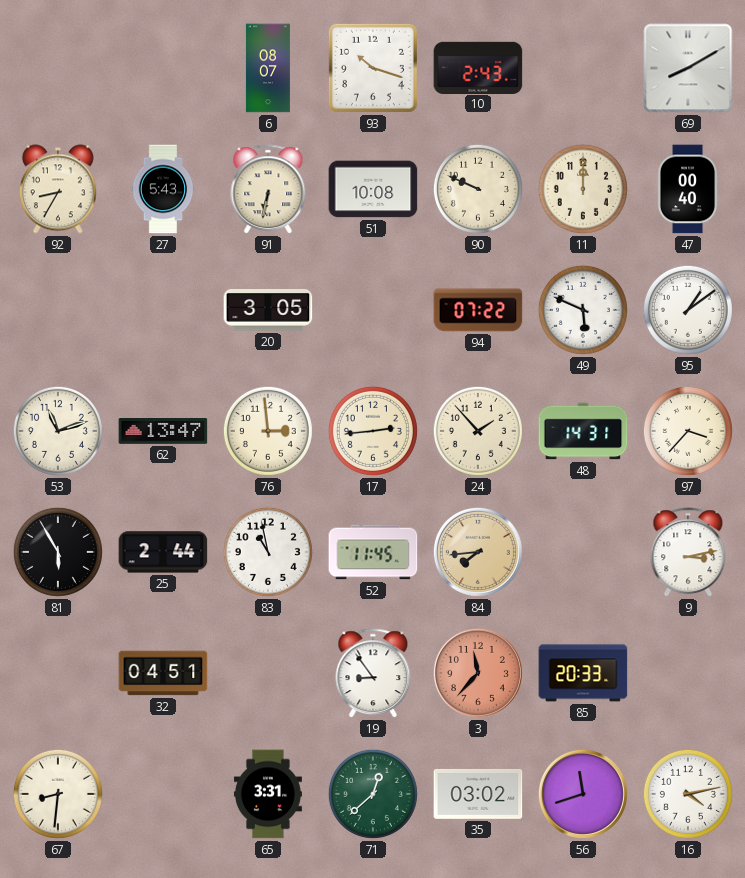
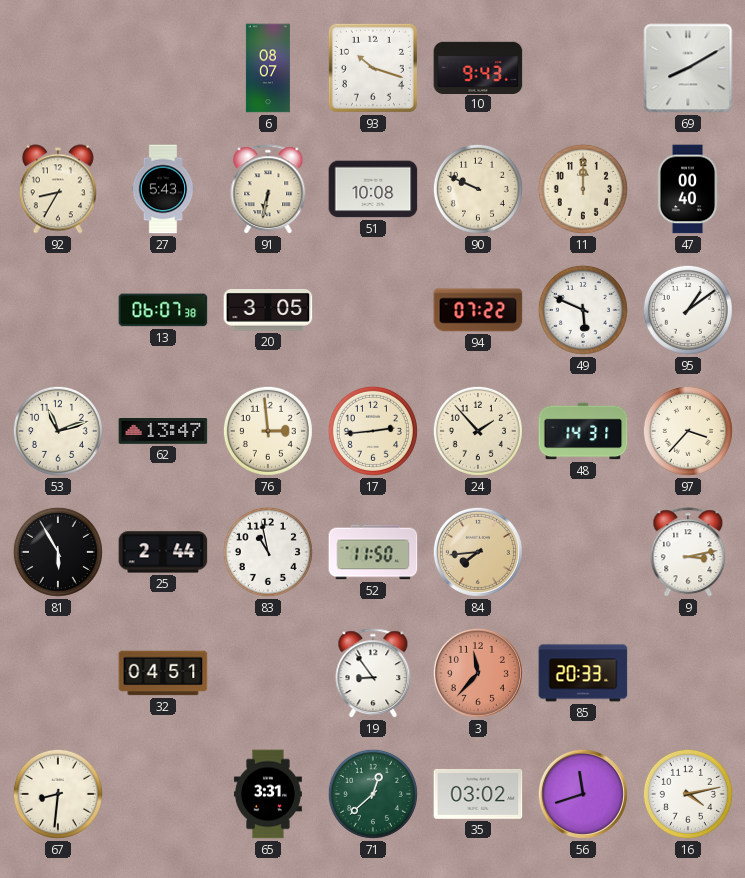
10: 2:43 -> 9:43 (478, 67)
13: none -> 06:07 (163, 310)
52: 11:45 -> 11:50 (373, 552)
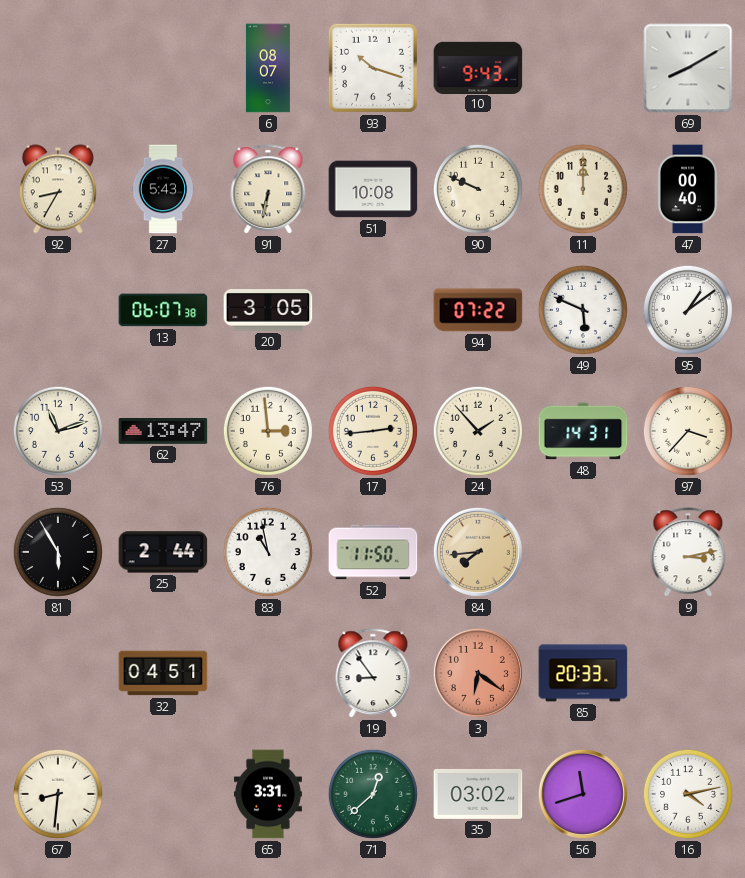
3: 11:37 -> 6:21 (478, 673)
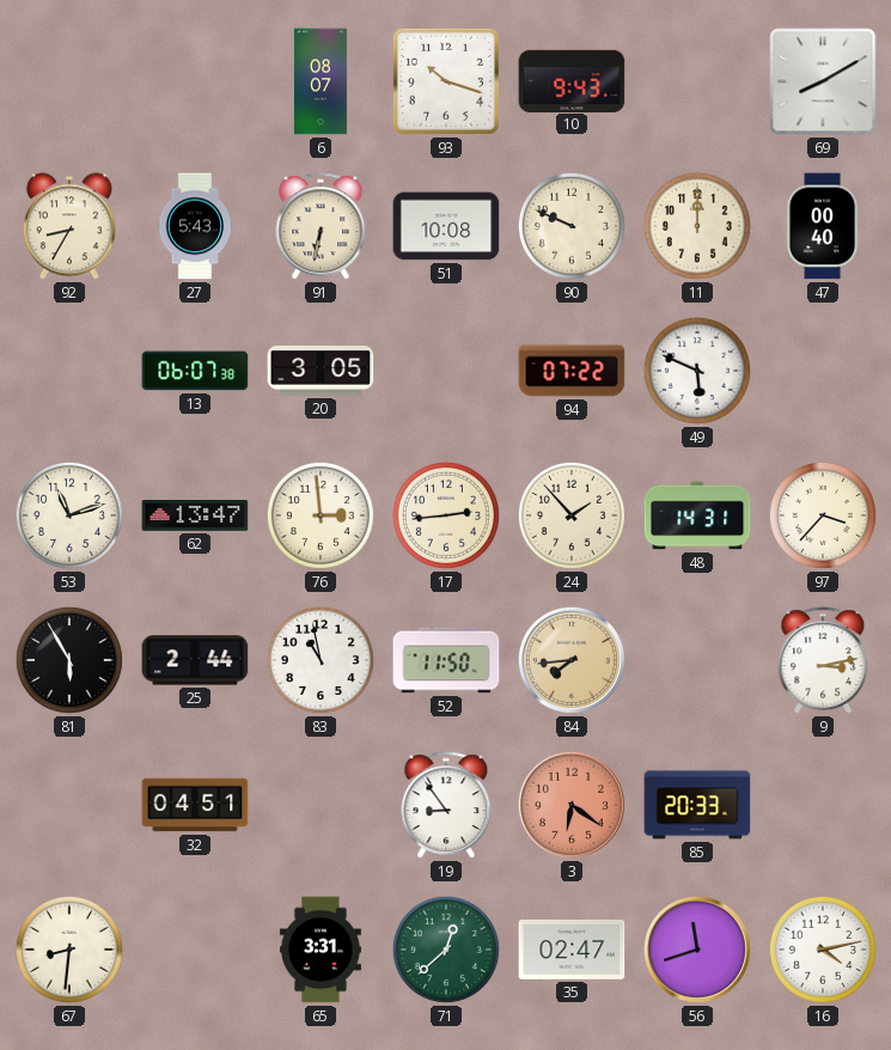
95: 1:09 -> none (688, 310)
35: 03:02 -> 02:47 (572, 950)
